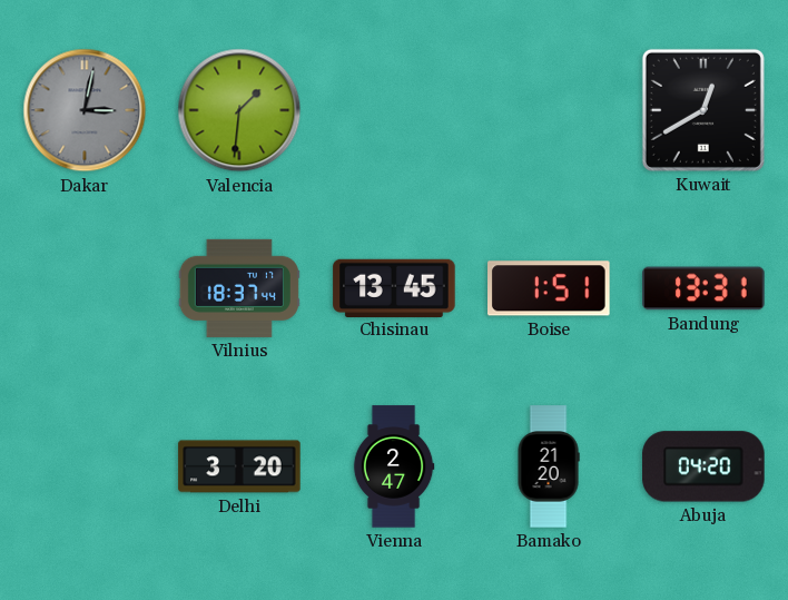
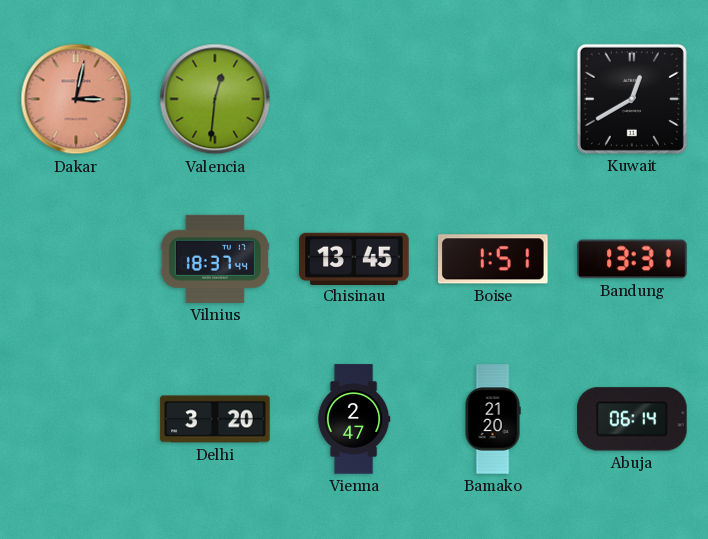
Dakar dial: grey -> salmon (76, 99)
Valencia: 1:31 -> 12:31 (215, 99)
Abuja: 04:20 -> 06:14 (632, 419)
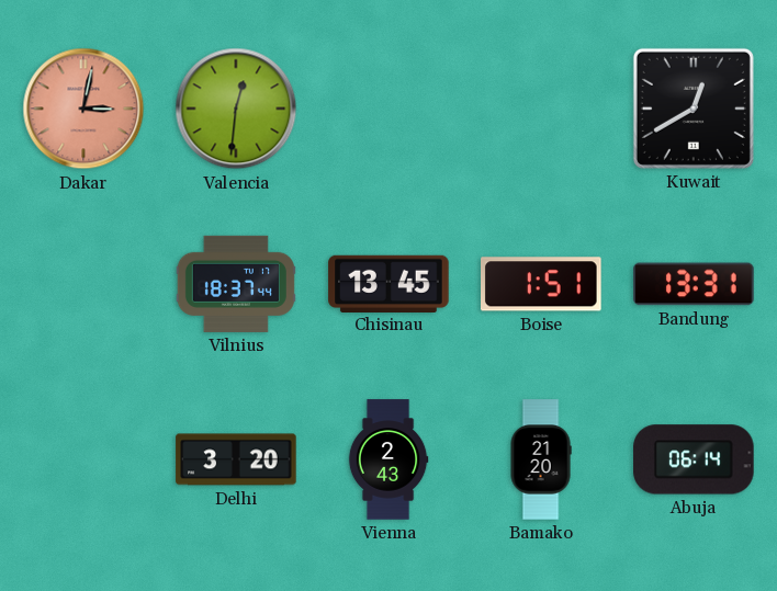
Vienna: 2:47 -> 2:43 (388, 459)
